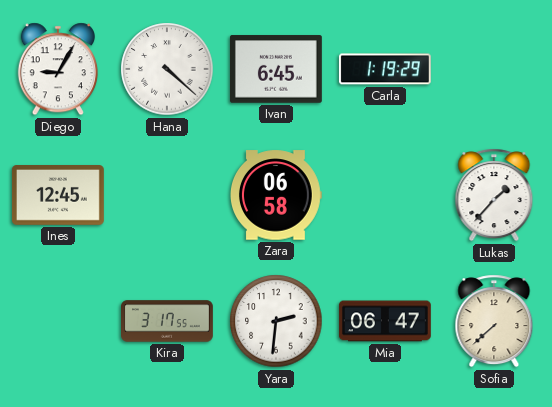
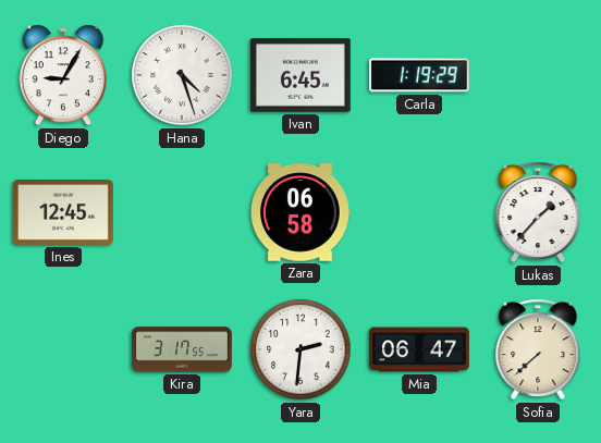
Hana: 4:22 -> 4:27 (182, 75)
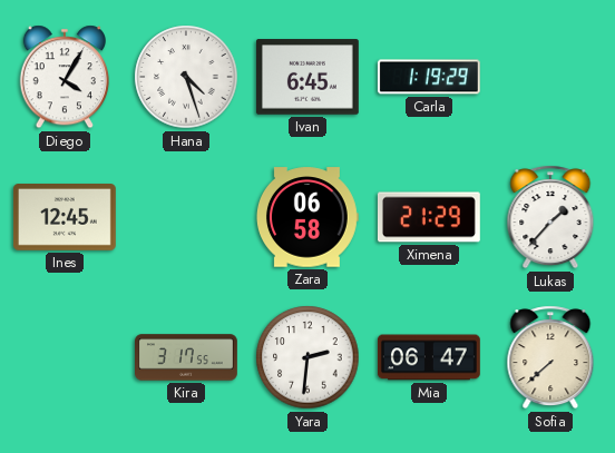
Diego: 9:05 -> 4:05 (65, 77)
Ximena: none -> 21:29 (429, 217)
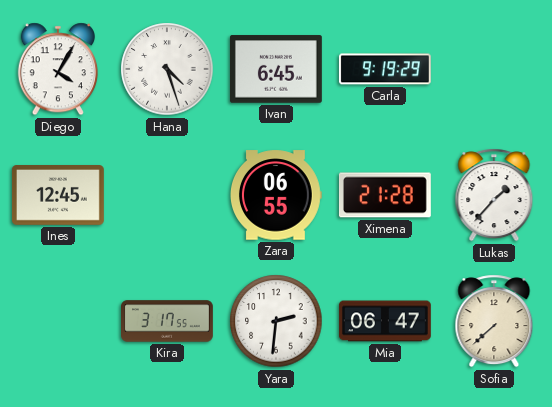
Carla: 1:19 -> 9:19 (385, 69)
Zara: 06:58 -> 06:55 (276, 195)
Ximena: 21:29 -> 21:28 (385, 195)
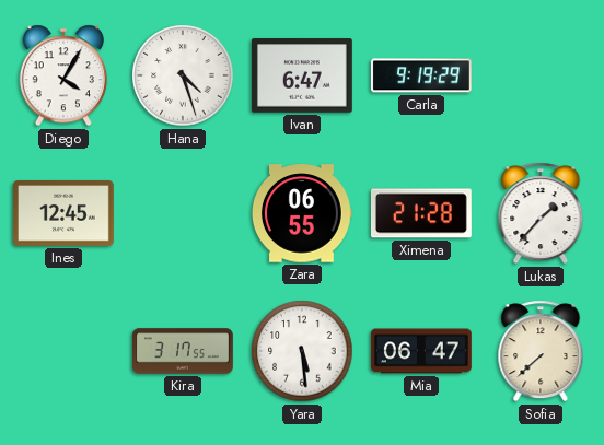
Ivan: 6:45 -> 6:47 (302, 75)
Yara: 2:31 -> 5:29 (302, 351)
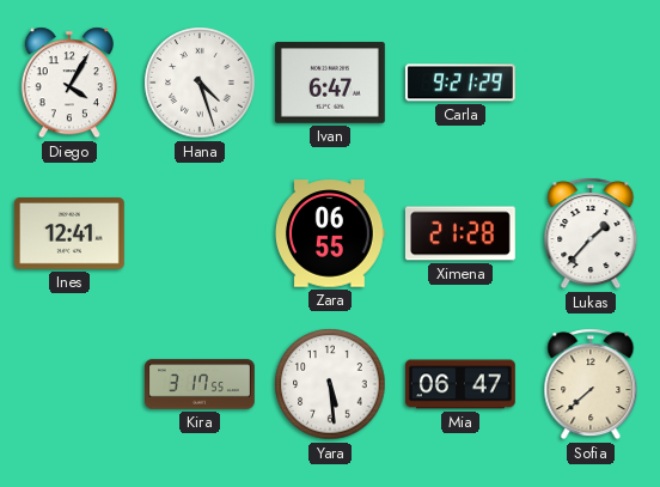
Carla: 9:19 -> 9:21 (460, 83)
Ines: 12:45 -> 12:41 (69, 235)
